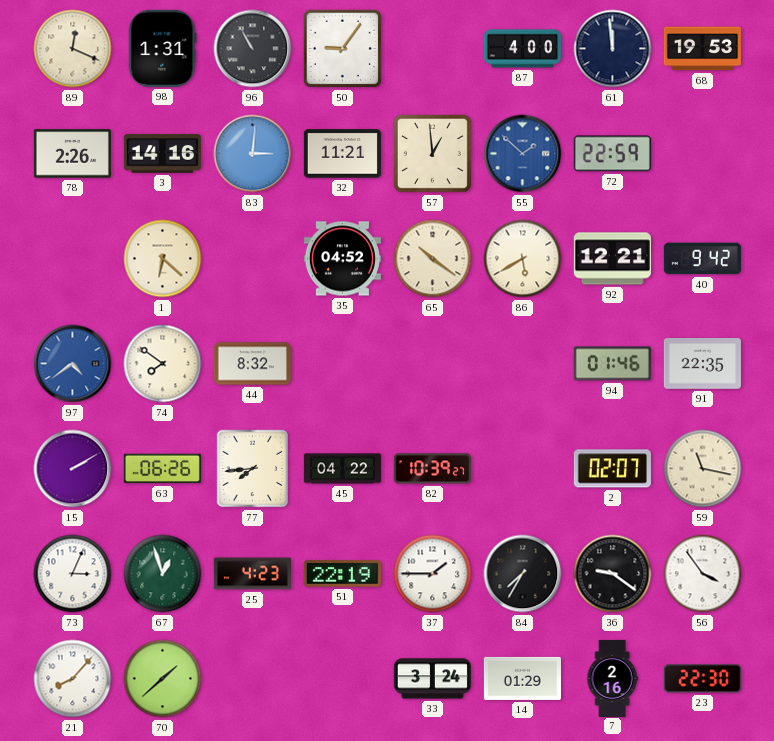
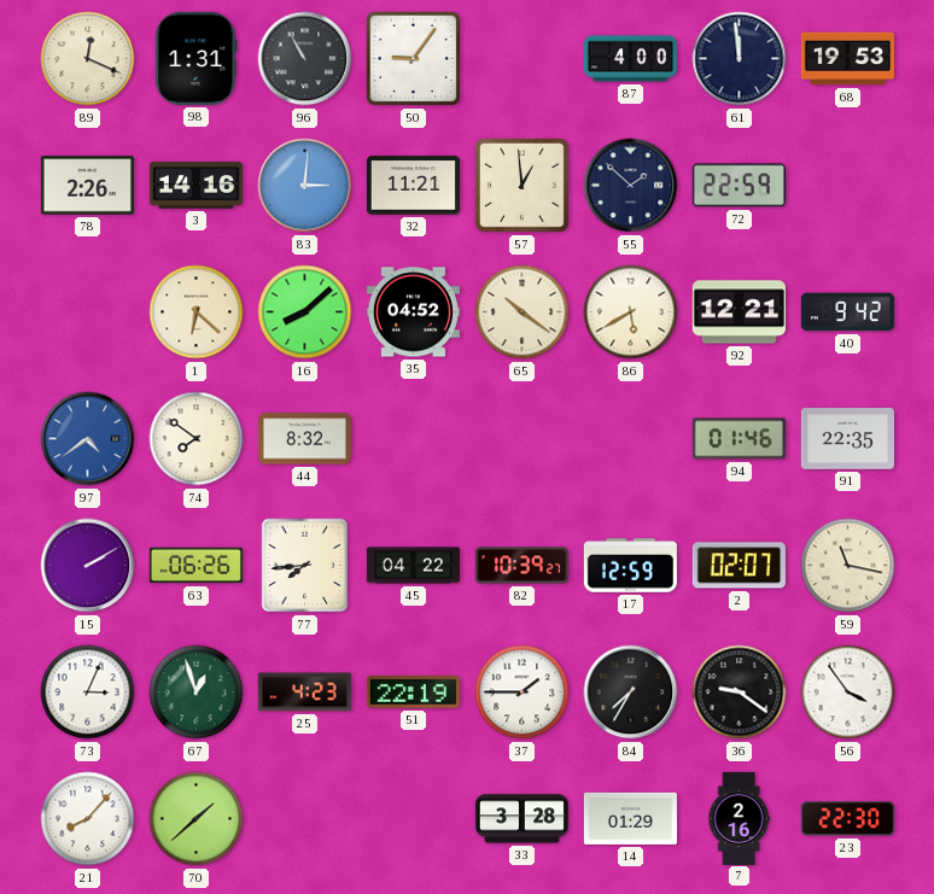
55 dial: blue -> navy (631, 186)
16: none -> 8:08 (305, 312)
17: none -> 12:59 (630, 566)
33: 3:24 -> 3:28 (521, 819)
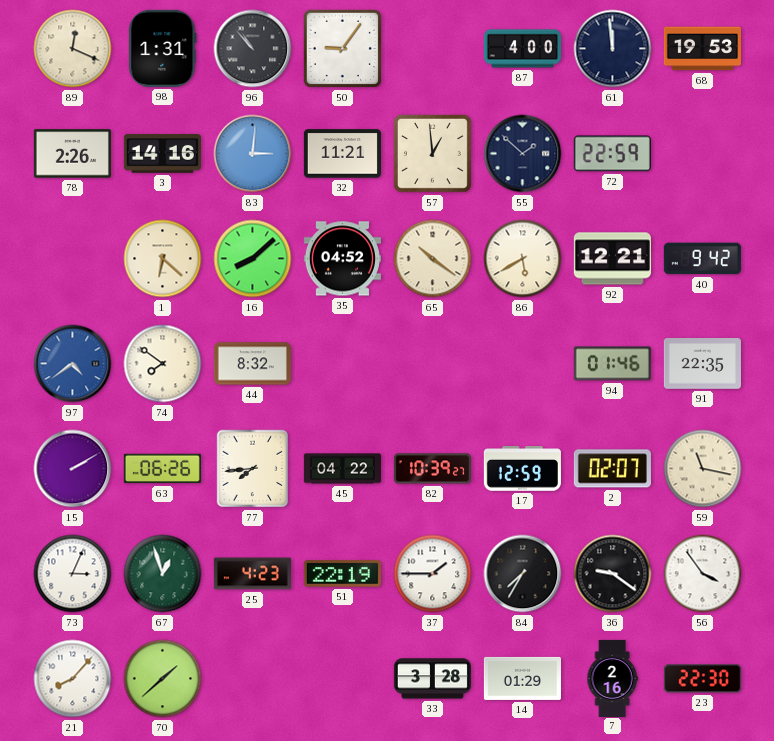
96: 10:55 -> 10:53 (253, 49)
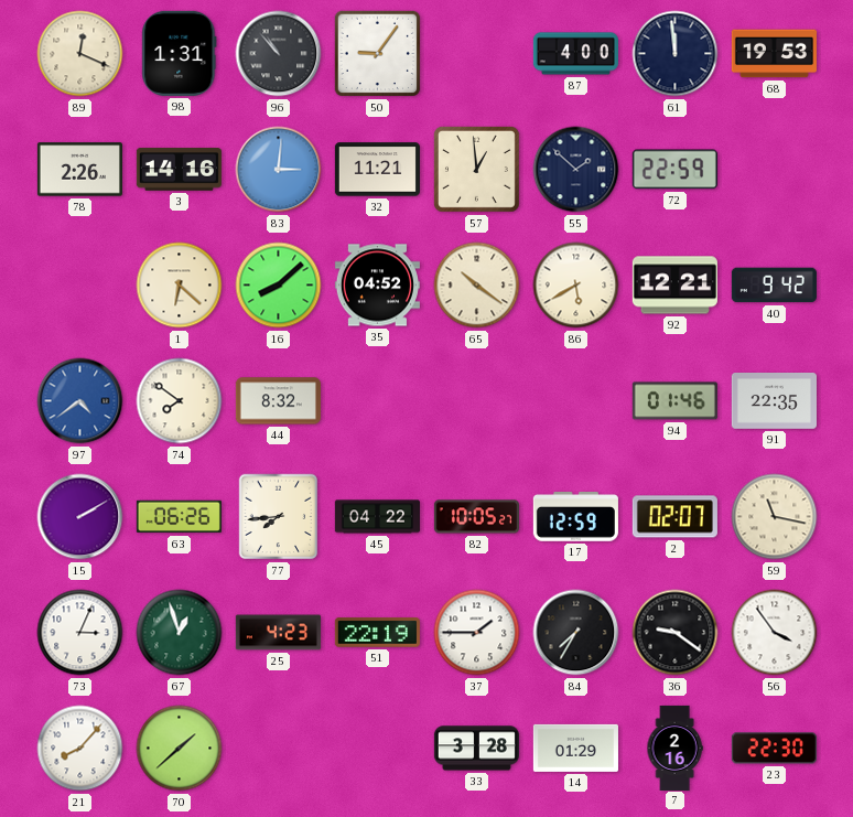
82: 10:39 -> 10:05 (476, 517)
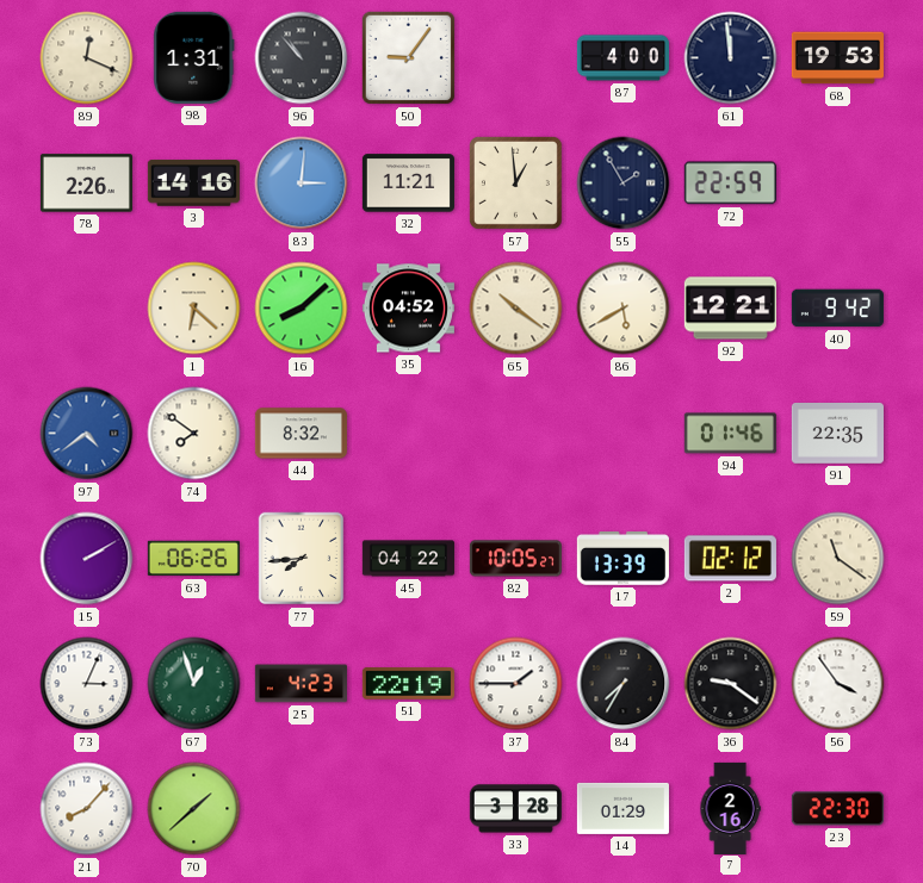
55: 1:52 -> 1:55 (624, 184)
17: 12:59 -> 13:39 (622, 559)
2: 02:07 -> 02:12 (730, 559)
59: 11:17 -> 11:21 (838, 559)
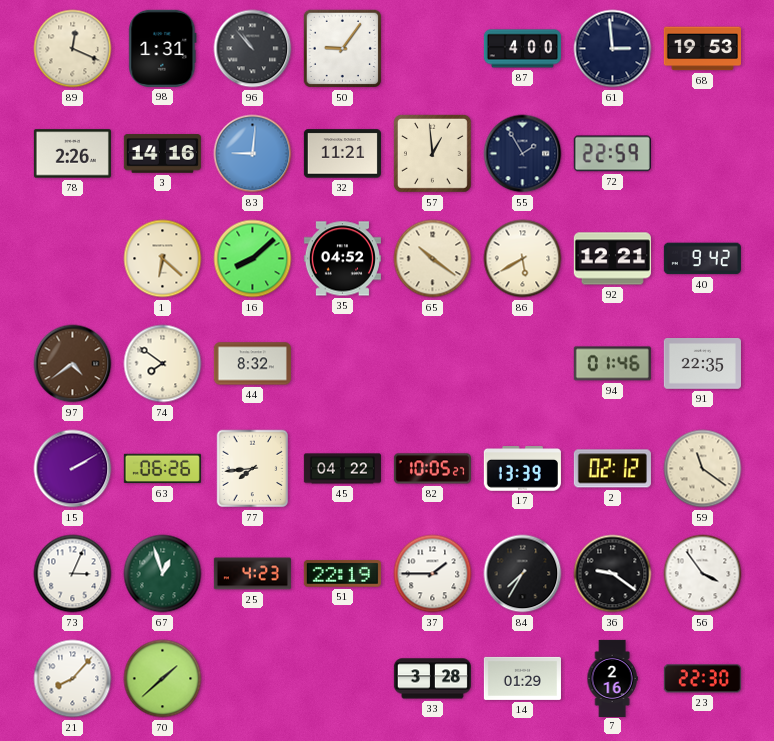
61: 11:59 -> 2:59 (613, 49)
83: 3:01 -> 9:01 (253, 154)
97 dial: blue -> brown (73, 364)
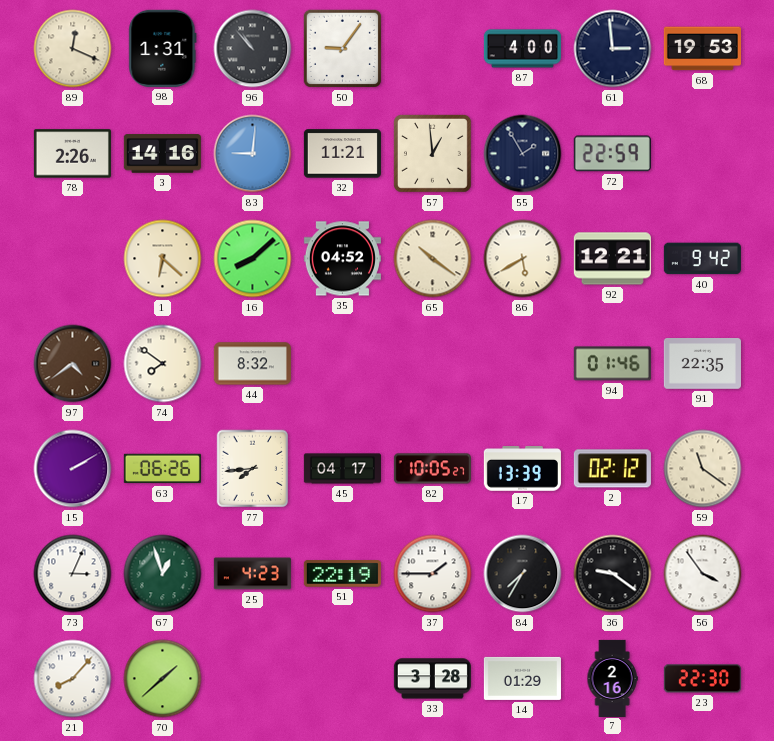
45: 04:22 -> 04:17 (342, 469)
